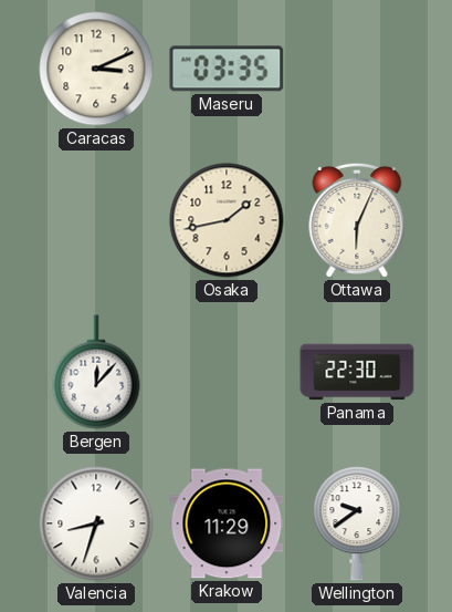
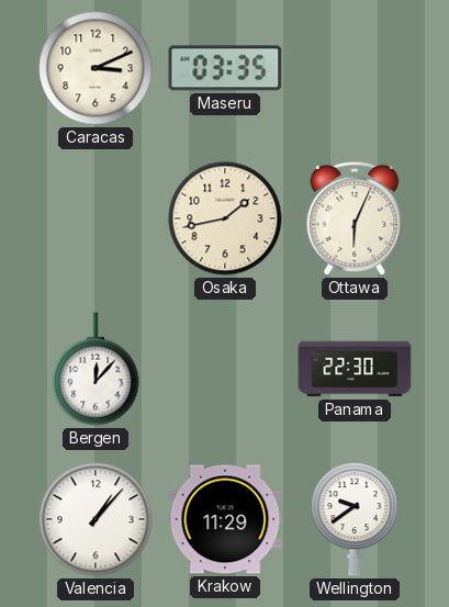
Valencia: 8:33 -> 1:07 (96, 519)
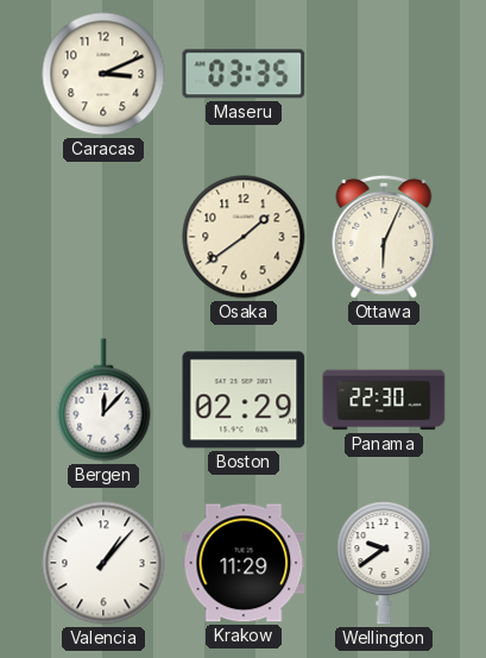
Osaka: 1:43 -> 1:39 (244, 237)
Boston: none -> 02:29 (244, 400)
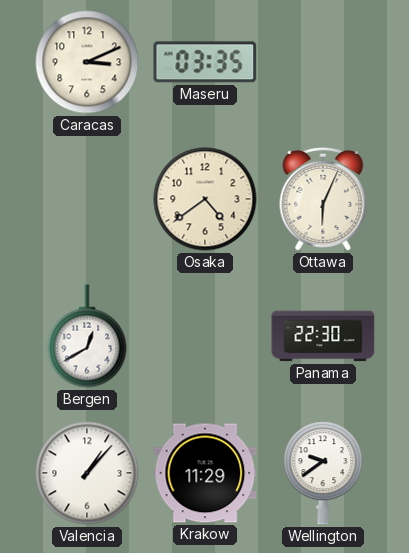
Osaka: 1:39 -> 4:39 (205, 199)
Bergen: 12:07 -> 12:40 (87, 336)
Boston: 02:29 -> none (244, 400)
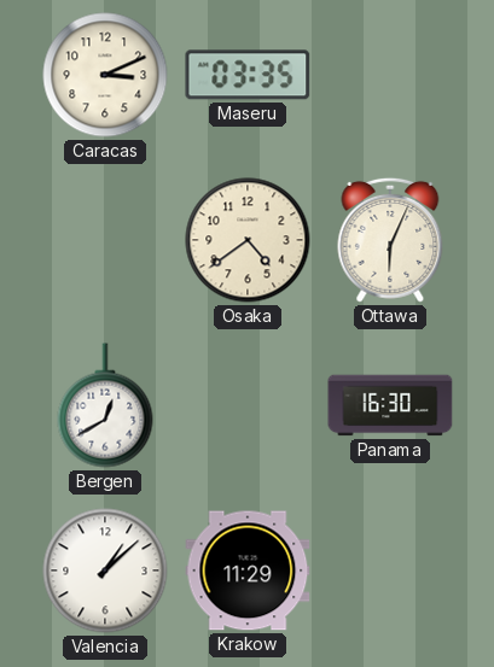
Panama: 22:30 -> 16:30 (390, 405)
Valencia: 1:07 -> 1:08 (105, 571)
Wellington: 9:39 -> none (323, 473)
